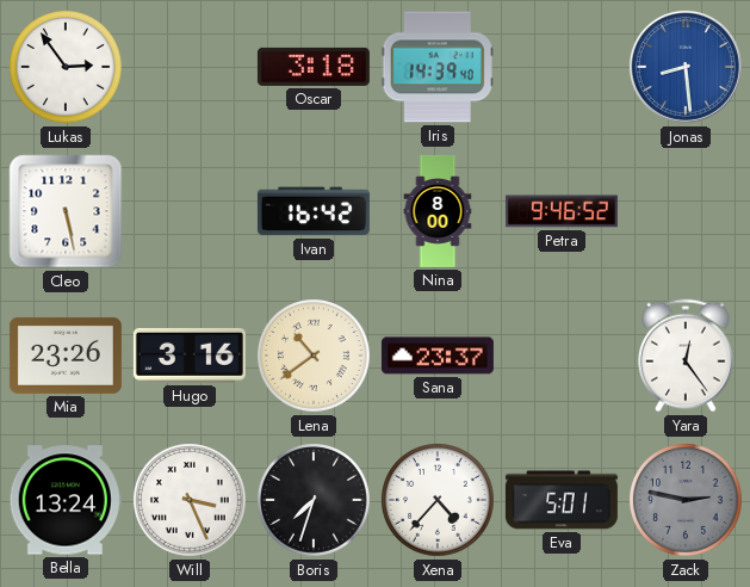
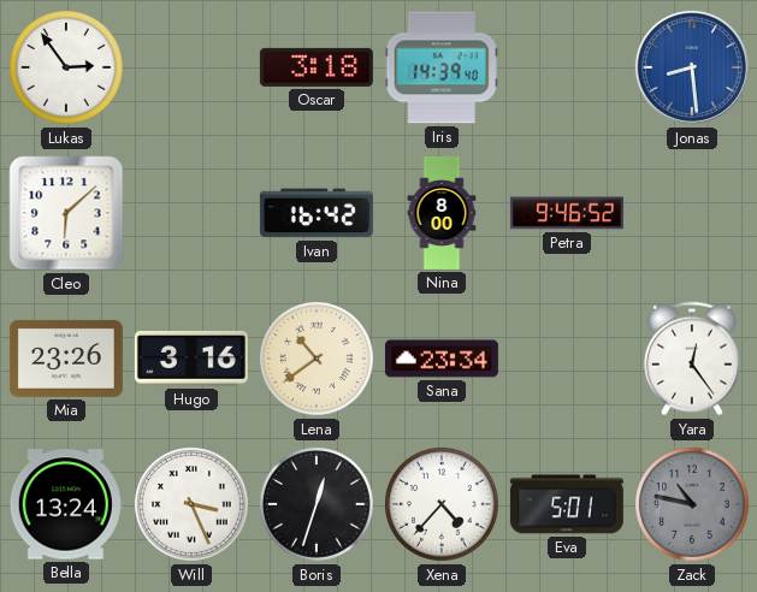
Cleo: 5:28 -> 6:08 (66, 213)
Sana: 23:37 -> 23:34 (442, 359)
Boris: 7:33 -> 12:33 (318, 505)
Zack: 2:47 -> 10:47 (693, 505)
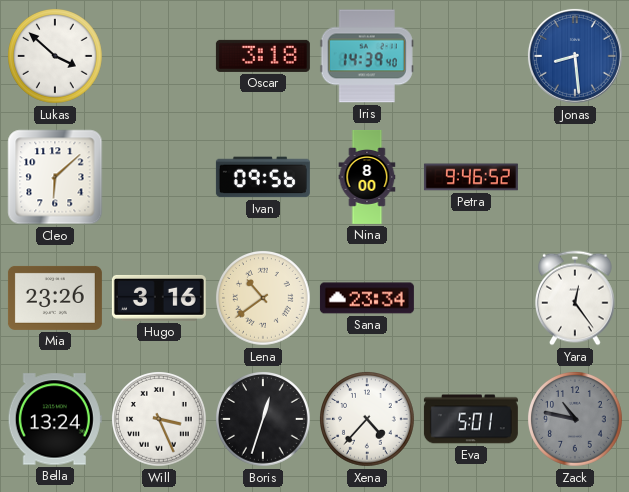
Lukas: 2:54 -> 3:52 (56, 57)
Ivan: 16:42 -> 09:56 (263, 177)
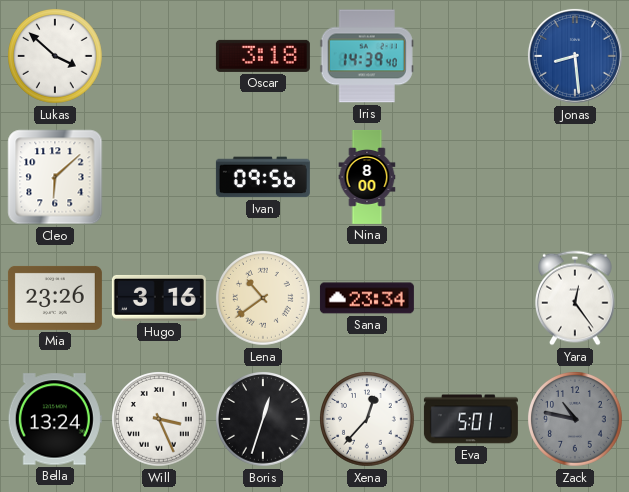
Petra: 9:46 -> none (471, 177)
Xena: 4:37 -> 12:37 (368, 420)
